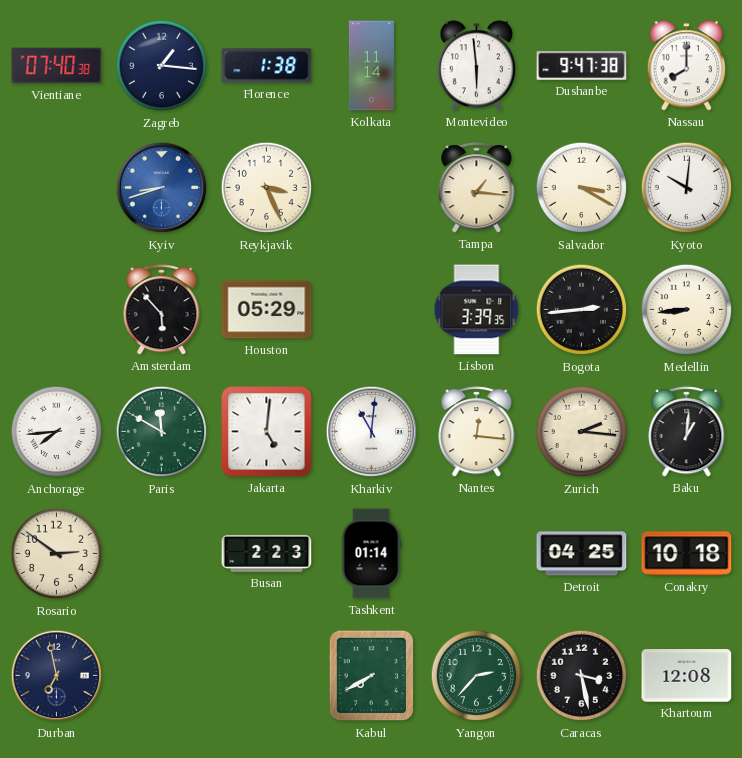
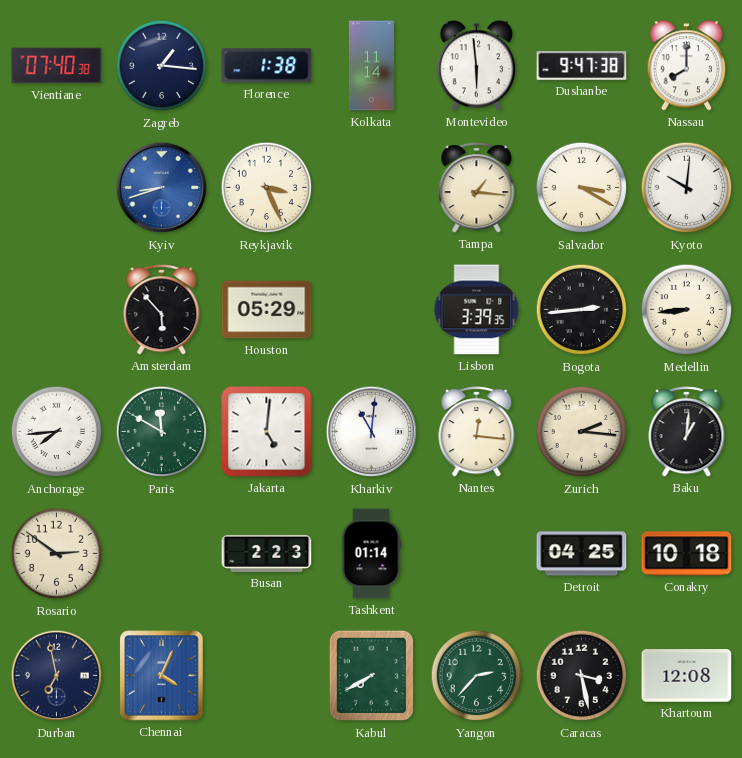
Chennai: none -> 4:04 (162, 676)
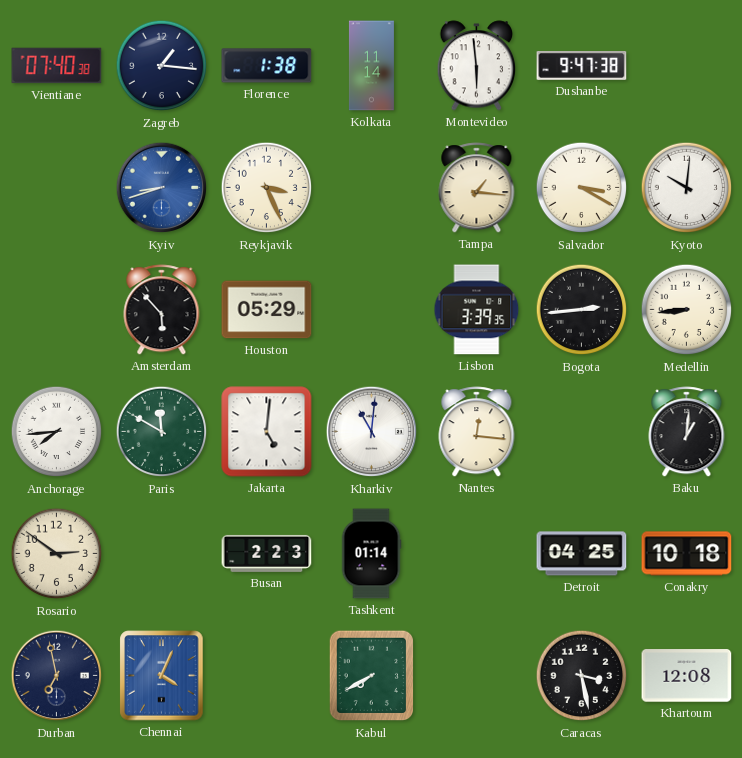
Nassau: 8:00 -> none (687, 66)
Zurich: 2:16 -> none (582, 432)
Yangon: 2:37 -> none (477, 676)
